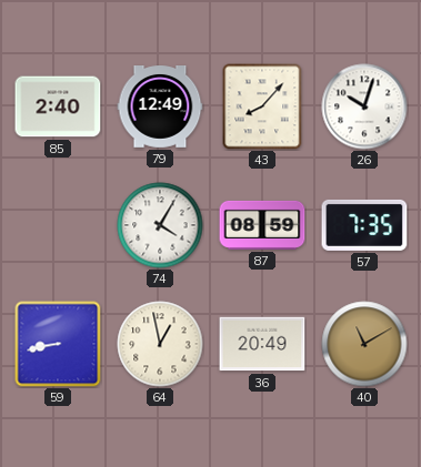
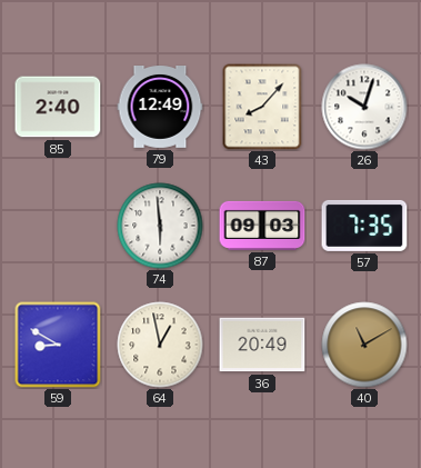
74: 4:05 -> 5:59 (160, 226)
87: 08:59 -> 09:03 (262, 226)
59: 8:43 -> 8:50 (58, 345)
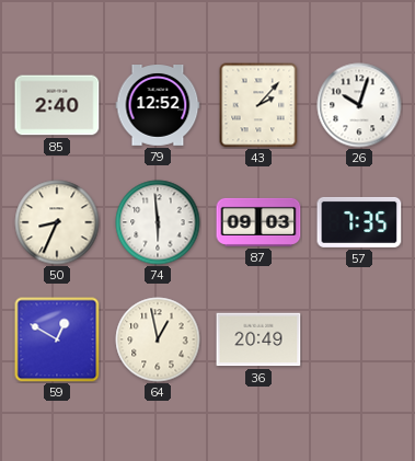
79: 12:49 -> 12:52 (158, 106)
43: 8:07 -> 2:07 (258, 105)
50: none -> 8:34 (57, 222)
59: 8:50 -> 12:50 (57, 339)
40: 11:10 -> none (364, 345)
